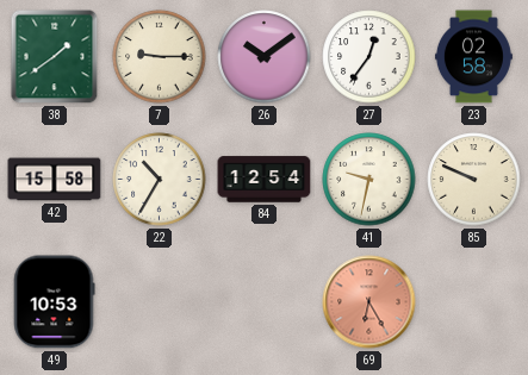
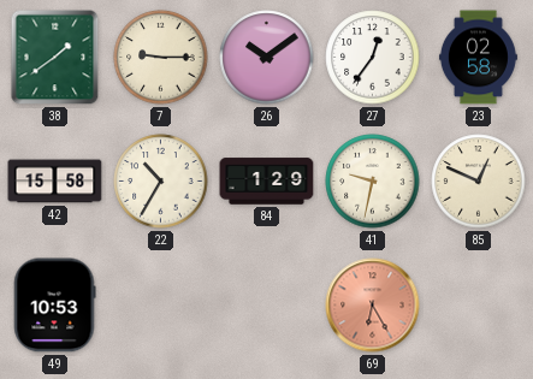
84: 12:54 -> 1:29 (267, 182)
85: 9:49 -> 12:49 (479, 182)
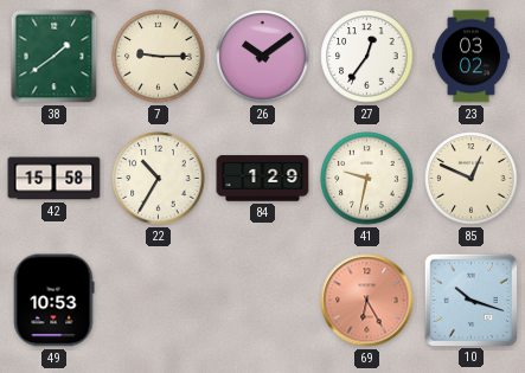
23: 02:58 -> 03:02 (470, 57)
10: none -> 10:18 (470, 300)
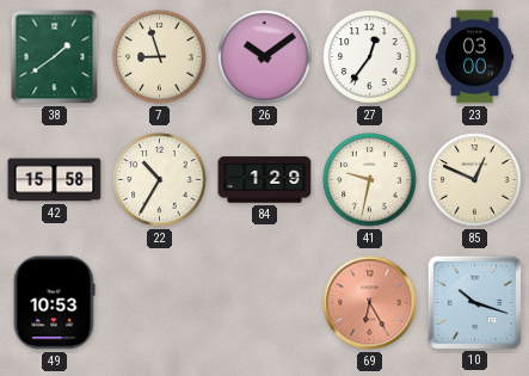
7: 9:15 -> 8:57 (160, 57)
23: 03:02 -> 03:00 (474, 57)
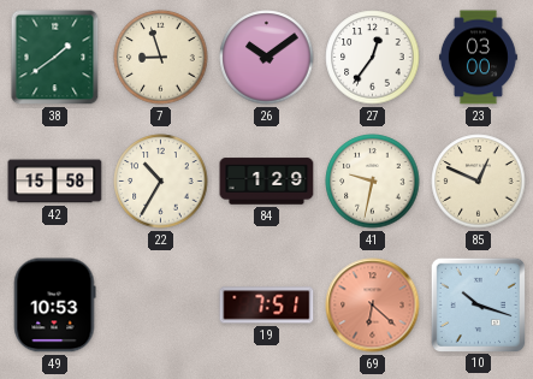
19: none -> 7:51 (267, 306)
69: 6:25 -> 6:22 (373, 306)
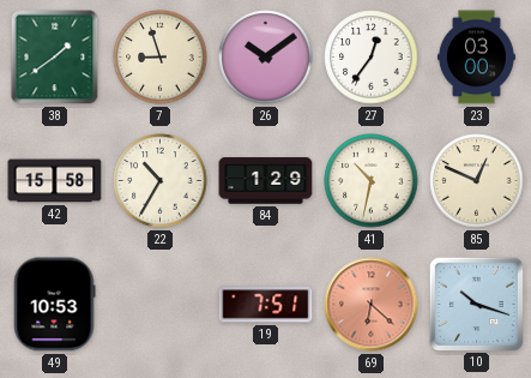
41: 9:32 -> 10:32 (372, 181)
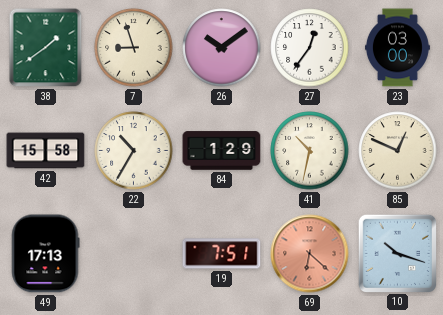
49: 10:53 -> 17:13 (45, 254)
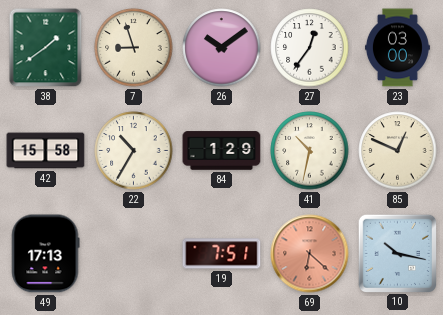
10: 10:18 -> 10:17 (397, 253)
